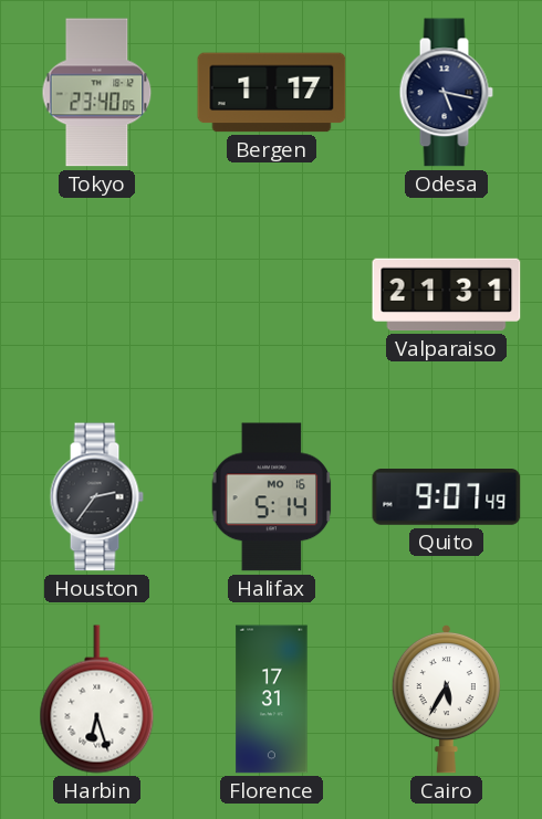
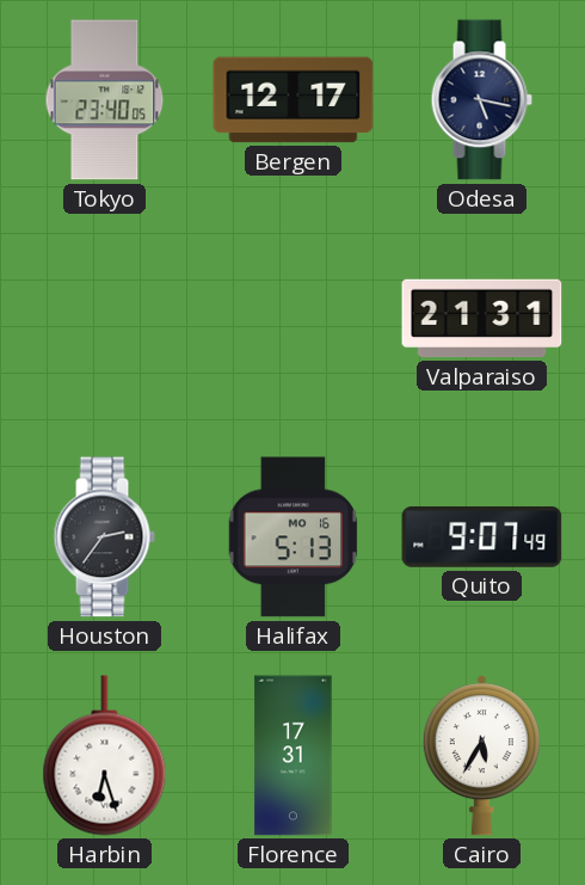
Bergen: 1:17 -> 12:17 (294, 100)
Halifax: 5:14 -> 5:13 (294, 537)
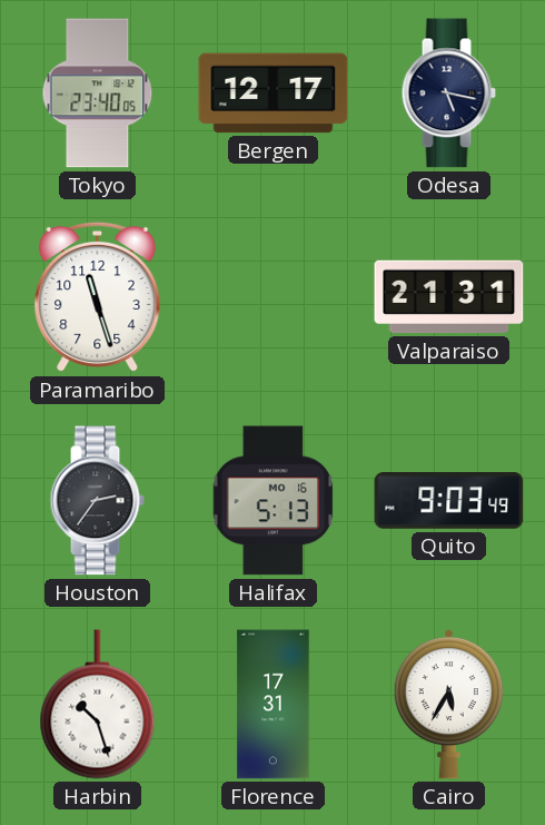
Paramaribo: none -> 11:27 (98, 297)
Quito: 9:07 -> 9:03 (449, 501)
Harbin: 6:27 -> 10:27 (98, 705)
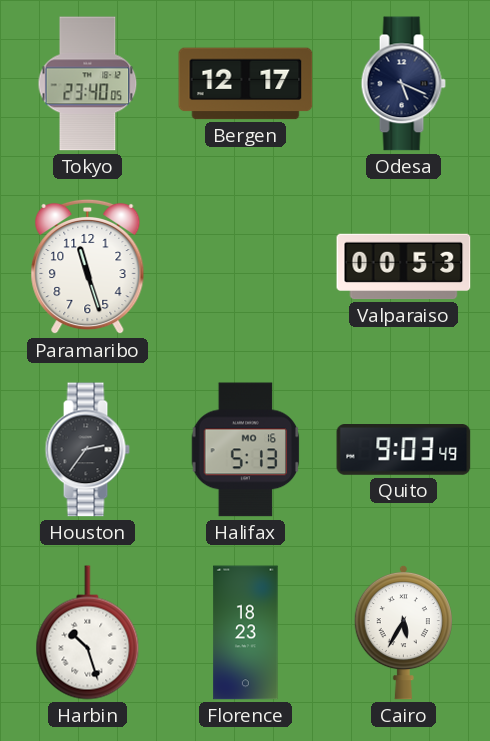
Odesa: 5:17 -> 5:19 (403, 84)
Valparaiso: 21:31 -> 00:53 (404, 267)
Florence: 17:31 -> 18:23 (246, 633)
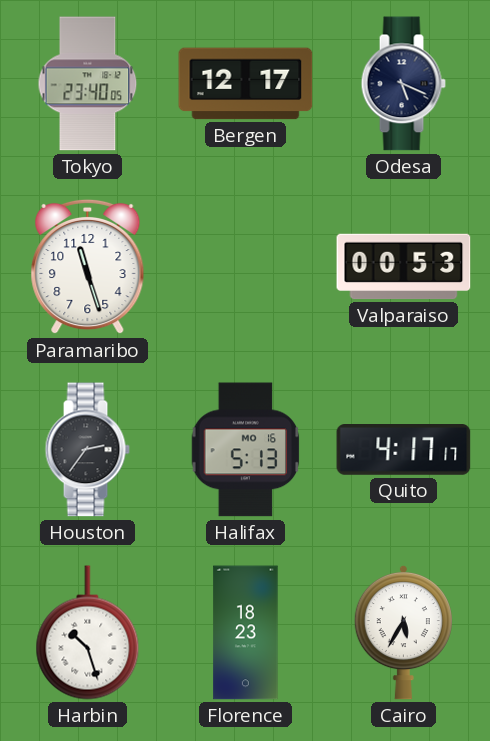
Quito: 9:03 -> 4:17 (404, 450)
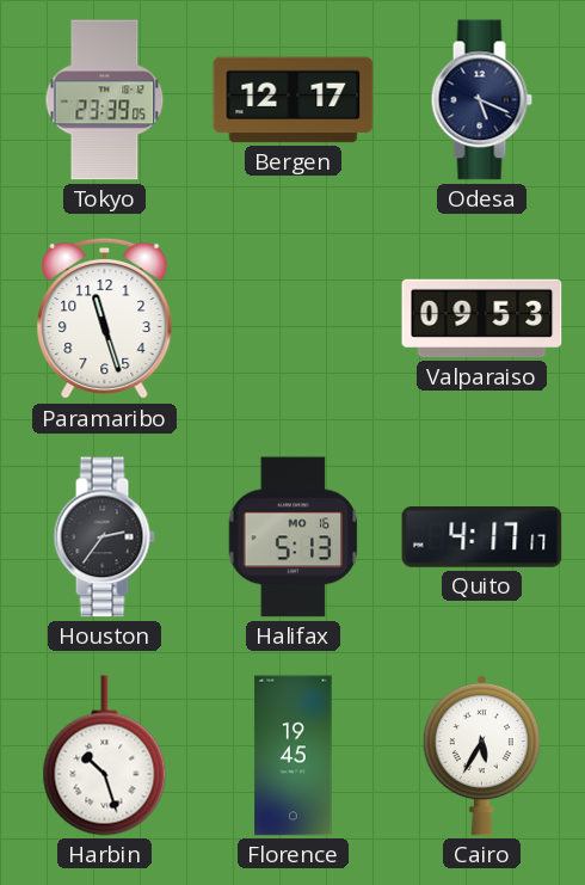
Tokyo: 23:40 -> 23:39 (105, 100)
Valparaiso: 00:53 -> 09:53 (482, 319)
Florence: 18:23 -> 19:45 (294, 756)
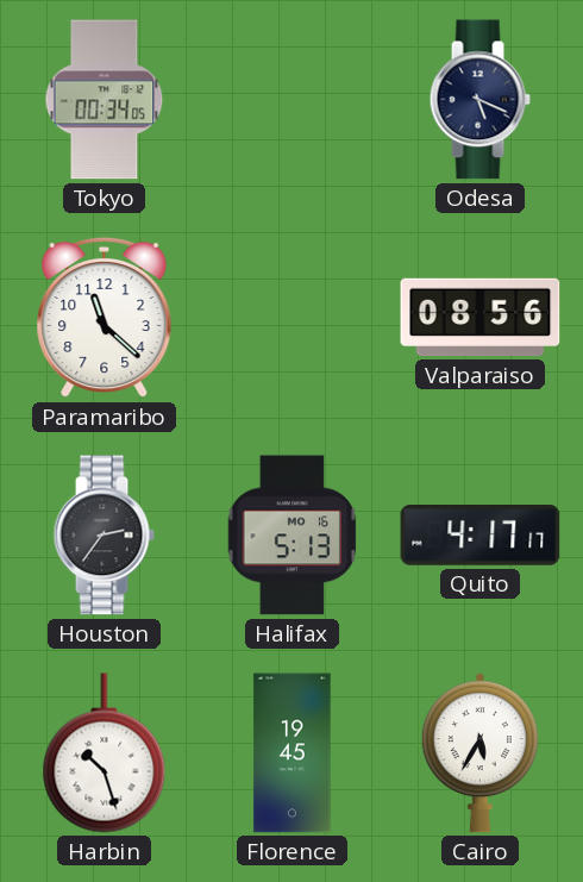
Tokyo: 23:39 -> 00:34 (105, 100)
Bergen: 12:17 -> none (294, 100)
Paramaribo: 11:27 -> 11:22 (105, 318)
Valparaiso: 09:53 -> 08:56 (481, 318)
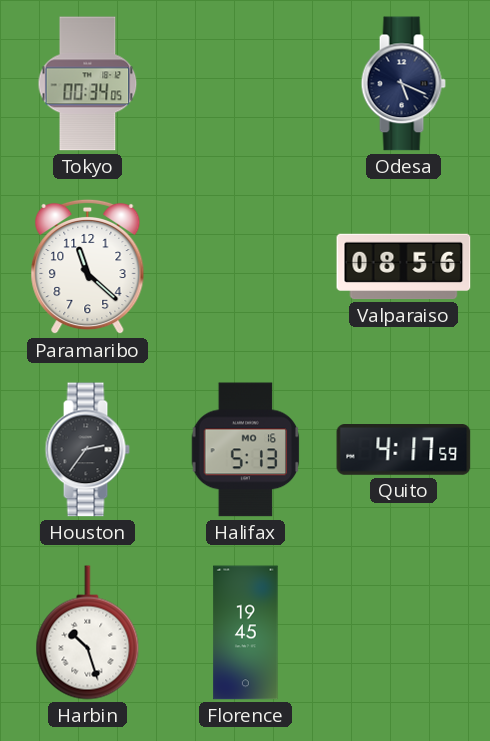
Quito: 4:17:17 -> 4:17:59 (404, 450)
Cairo: 5:35 -> none (479, 752)
